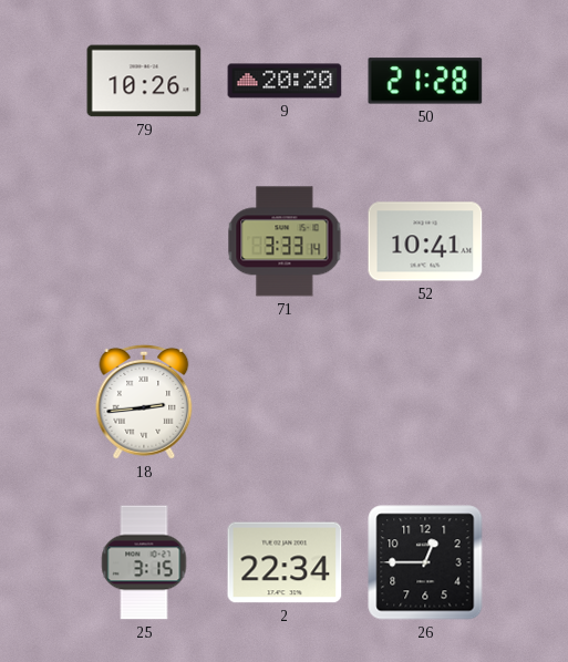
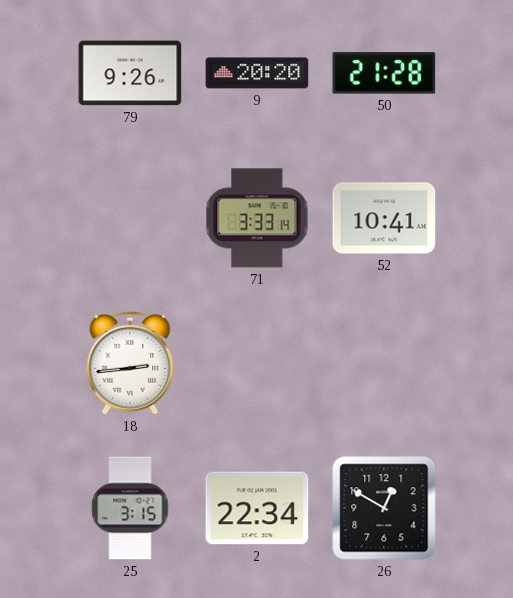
79: 10:26 -> 9:26 (130, 73)
26: 12:45 -> 12:50 (384, 508)
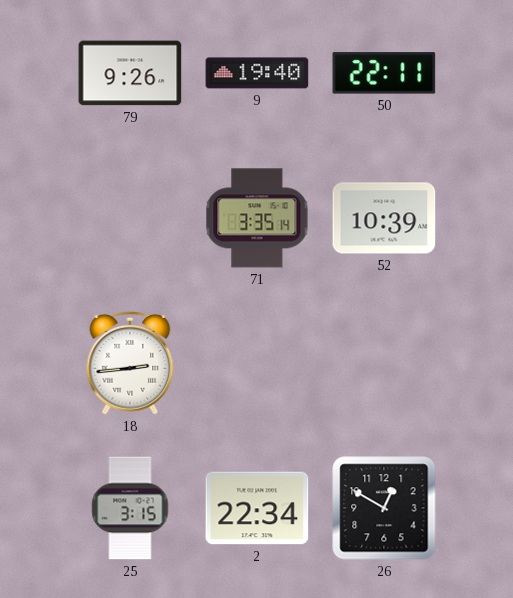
9: 20:20 -> 19:40 (257, 73)
50: 21:28 -> 22:11 (384, 73)
71: 3:33 -> 3:35 (257, 218)
52: 10:41 -> 10:39 (384, 218)
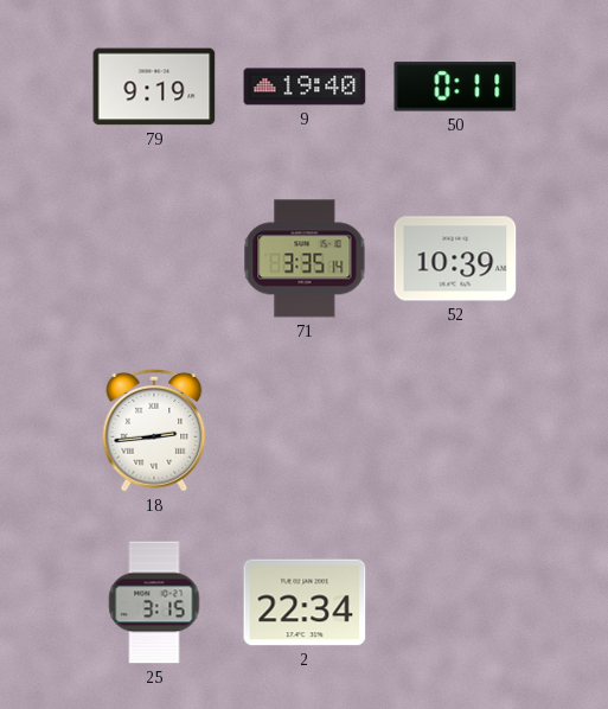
79: 9:26 -> 9:19 (154, 87)
50: 22:11 -> 0:11 (455, 87)
26: 12:50 -> none (384, 508)
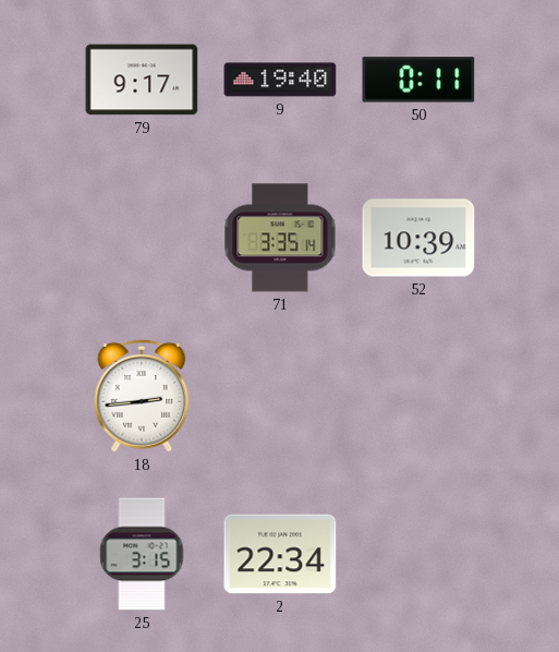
79: 9:19 -> 9:17 (142, 80)
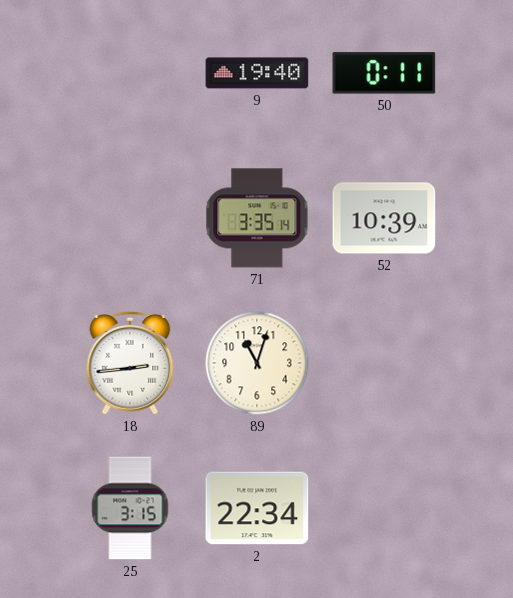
79: 9:17 -> none (142, 80)
89: none -> 11:03 (257, 363)
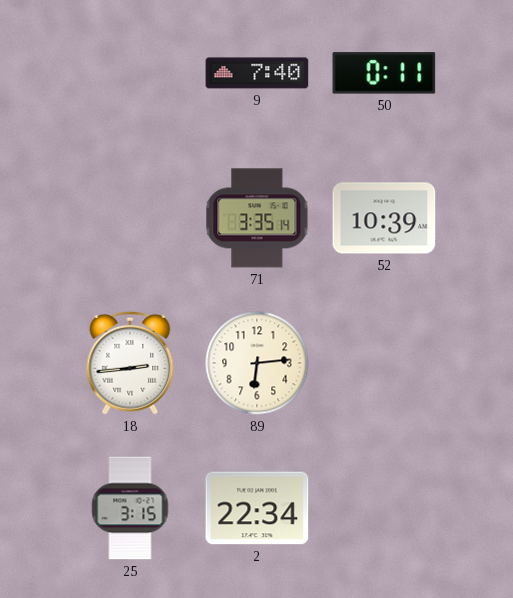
9: 19:40 -> 7:40 (257, 73)
89: 11:03 -> 6:14 (257, 363)
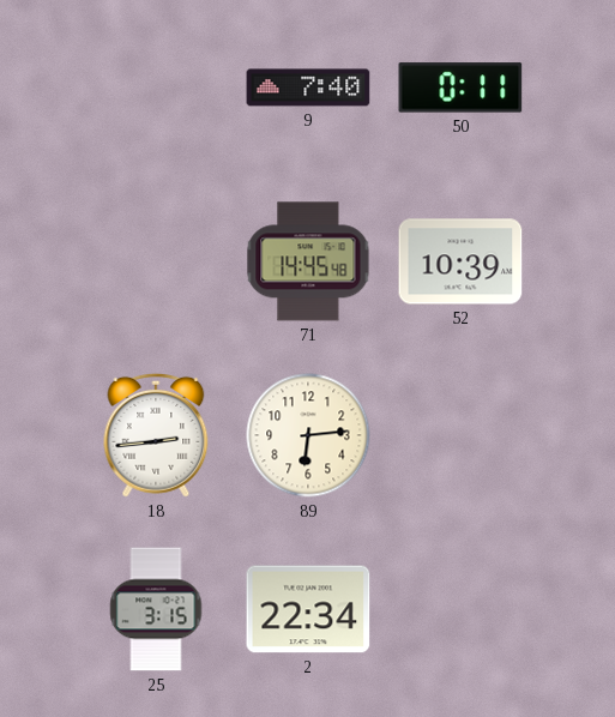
71: 3:35 -> 14:45 (308, 261)
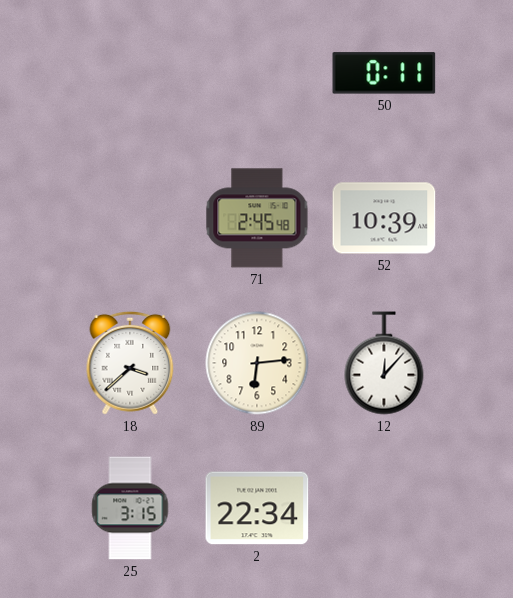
9: 7:40 -> none (308, 88)
71: 14:45 -> 2:45 (257, 218)
18: 2:44 -> 3:38 (130, 363)
12: none -> 12:07 (384, 363)
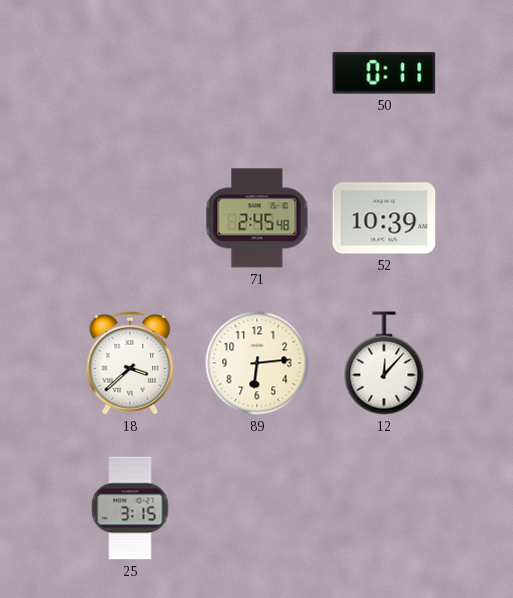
2: 22:34 -> none (257, 508)
